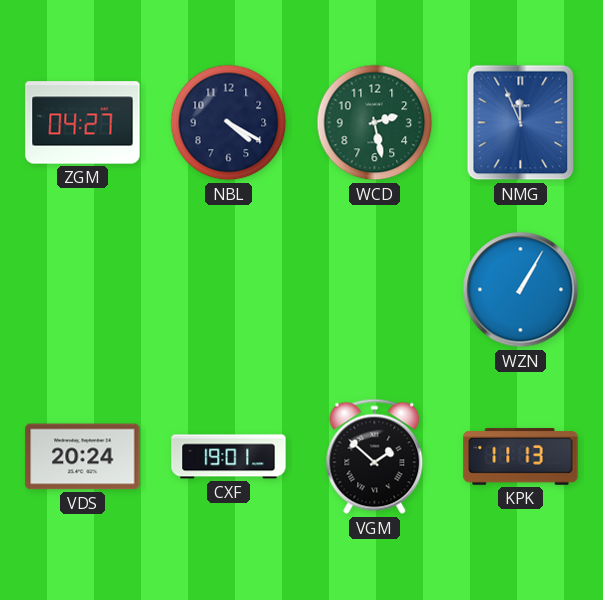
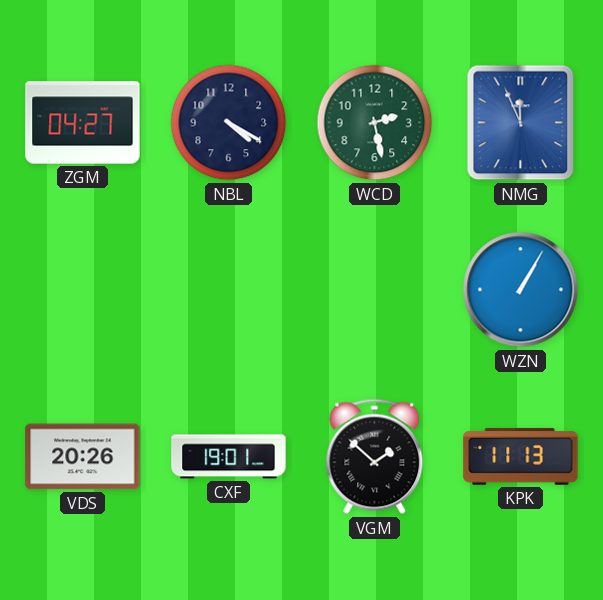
VDS: 20:24 -> 20:26 (83, 457)
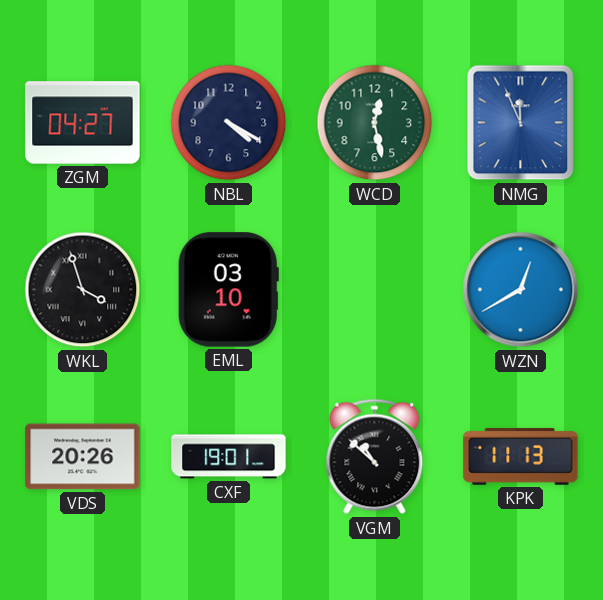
WCD: 2:28 -> 12:28 (375, 123)
WKL: none -> 3:57 (83, 290)
EML: none -> 03:10 (228, 290)
WZN: 1:05 -> 12:40 (521, 290)
VGM: 1:52 -> 10:52 (375, 457)
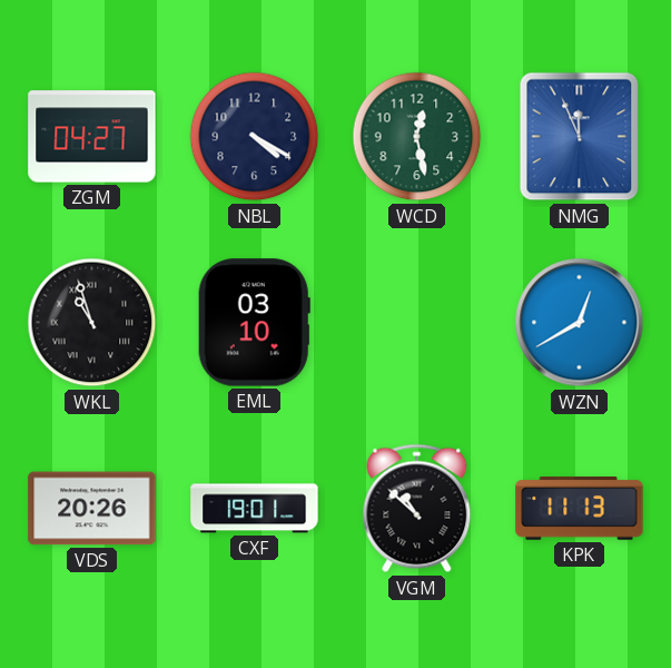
WKL: 3:57 -> 10:57 (92, 323)
